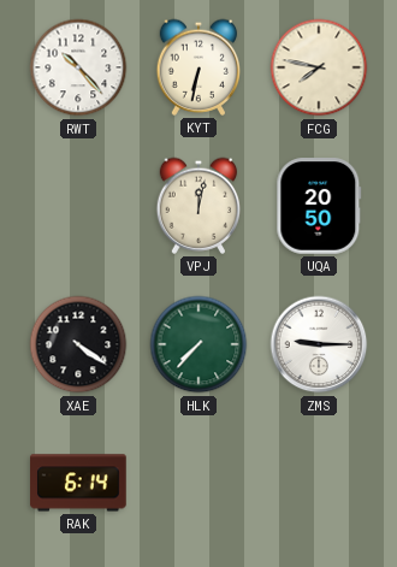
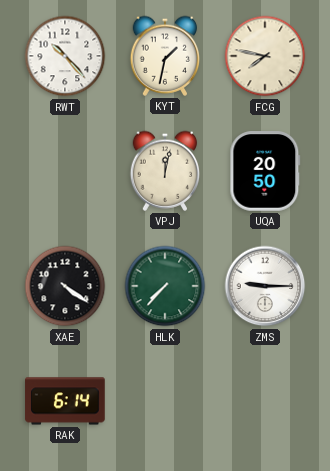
KYT: 6:32 -> 1:32 (165, 56)
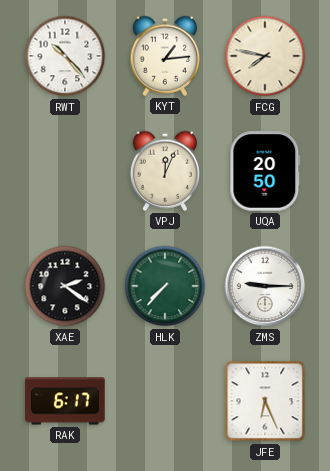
KYT: 1:32 -> 1:14 (165, 56)
VPJ: 12:02 -> 12:04 (165, 171)
XAE: 4:21 -> 2:21 (65, 286)
RAK: 6:14 -> 6:17 (65, 401)
JFE: none -> 6:26 (265, 401)
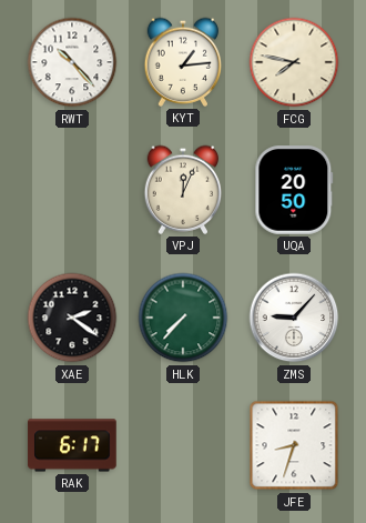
ZMS: 9:15 -> 9:07 (294, 318)
JFE: 6:26 -> 8:33 (294, 445)
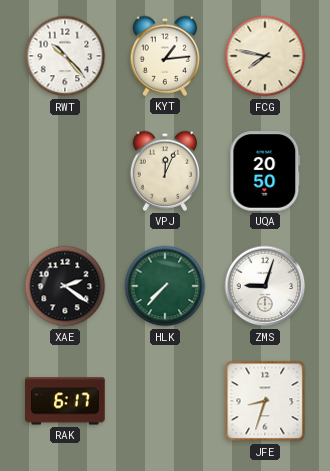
ZMS: 9:07 -> 9:03 (265, 286)
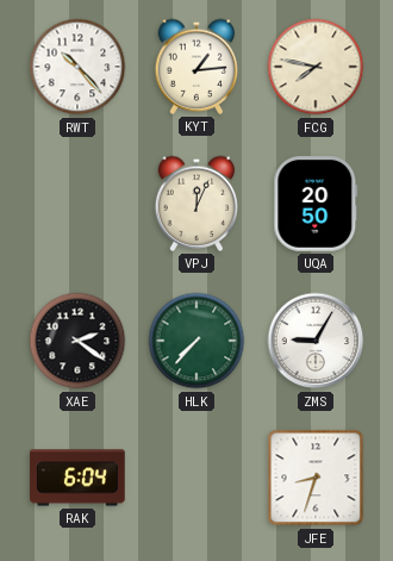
ZMS: 9:03 -> 9:05 (316, 341)
RAK: 6:17 -> 6:04 (77, 478)
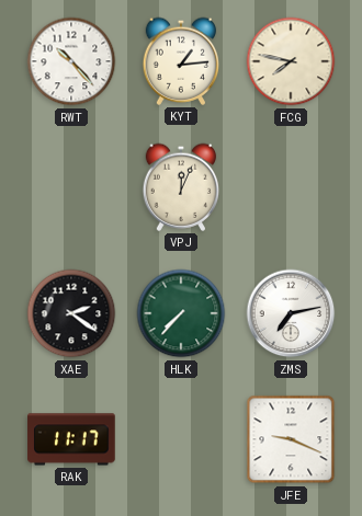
UQA: 20:50 -> none (316, 204)
ZMS: 9:05 -> 7:13 (291, 313)
RAK: 6:04 -> 11:17 (71, 439)
JFE: 8:33 -> 9:19 (291, 439)
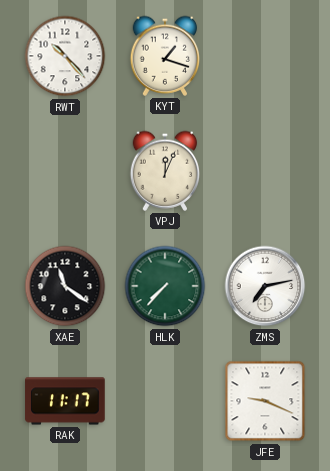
KYT: 1:14 -> 1:18 (165, 56)
FCG: 7:47 -> none (291, 61)
XAE: 2:21 -> 11:21 (65, 286)
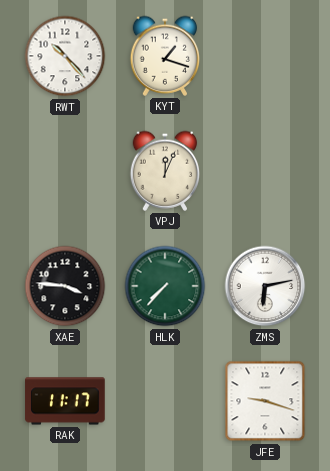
XAE: 11:21 -> 3:46 (65, 286)
ZMS: 7:13 -> 6:13 (265, 286)
JFE: 9:19 -> 9:18 (265, 401)
